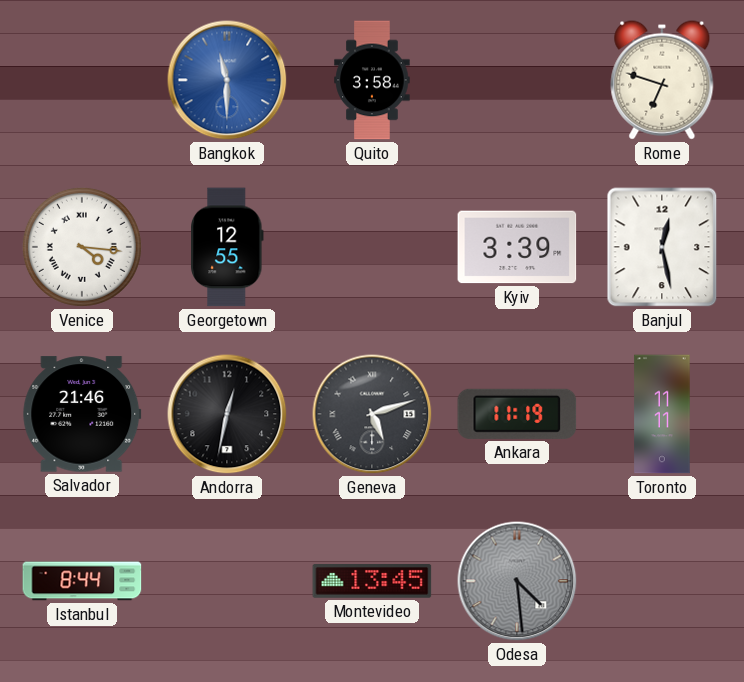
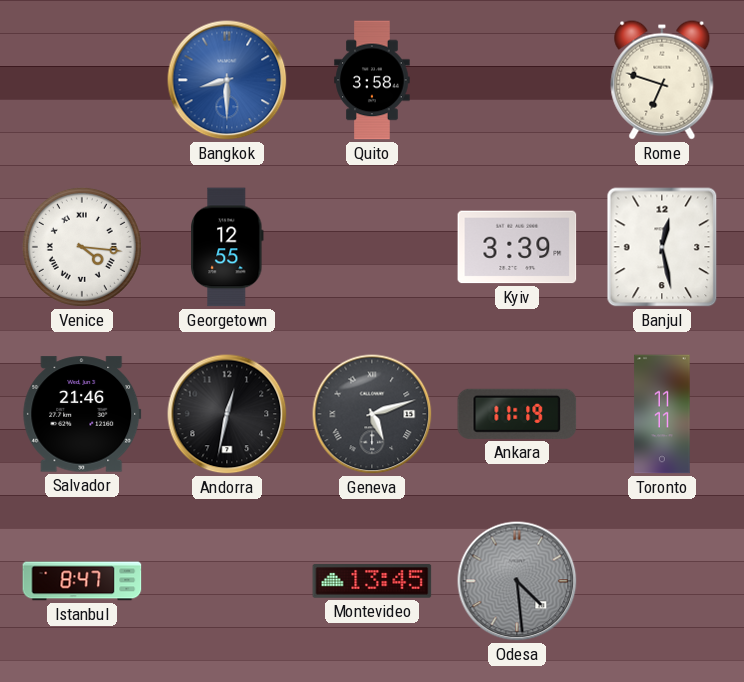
Bangkok: 11:30 -> 8:30 (227, 80)
Istanbul: 8:44 -> 8:47 (82, 581)
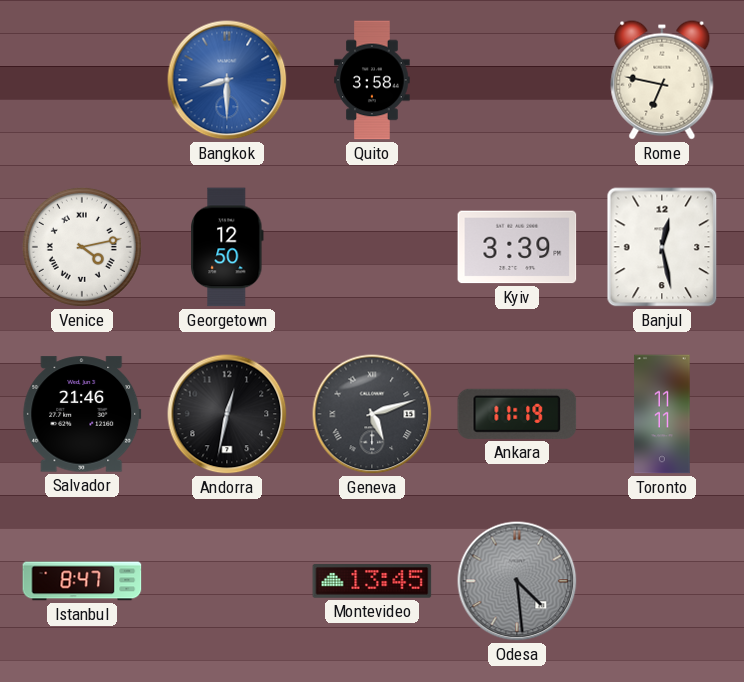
Rome: 6:48 -> 6:47 (662, 80)
Venice: 4:16 -> 4:13 (82, 247)
Georgetown: 12:55 -> 12:50 (227, 247)
